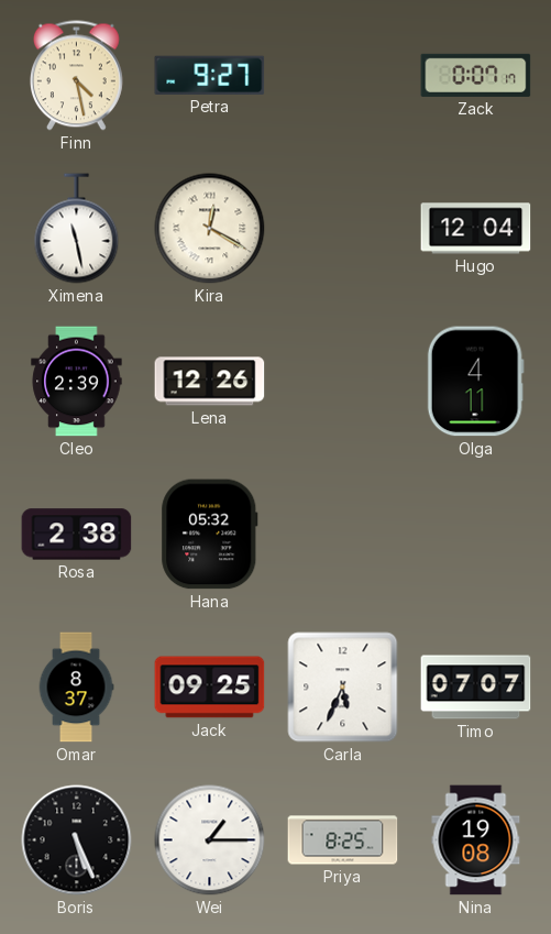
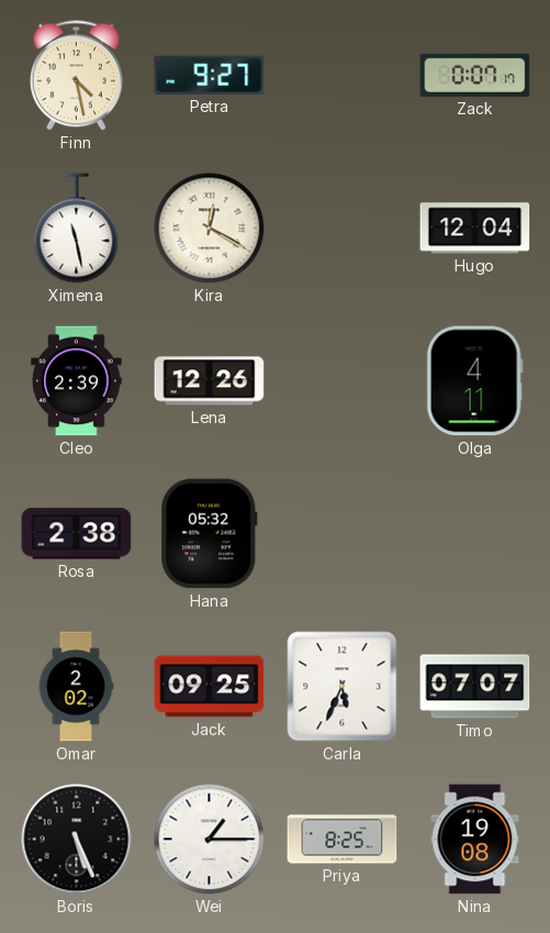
Omar: 8:37 -> 2:02 (76, 687)
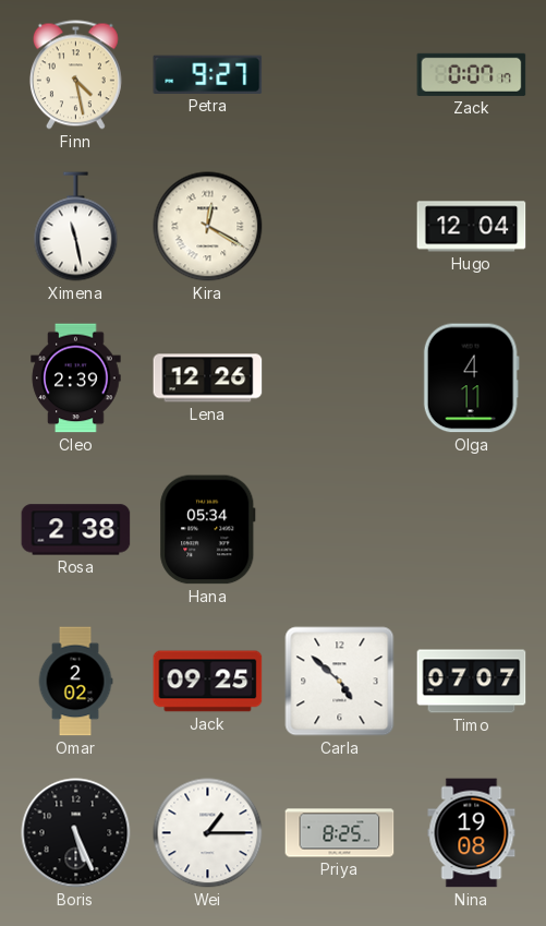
Hana: 05:32 -> 05:34 (208, 530)
Carla: 5:34 -> 4:52 (340, 682)
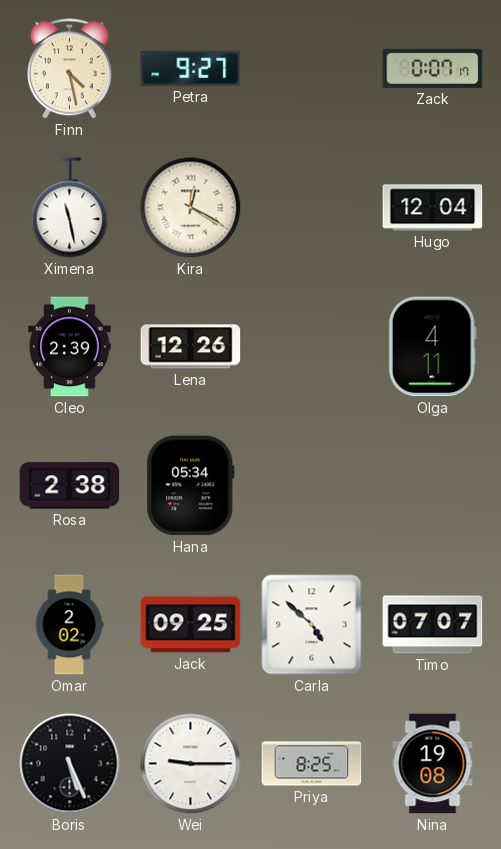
Wei: 1:15 -> 9:15 (191, 764)
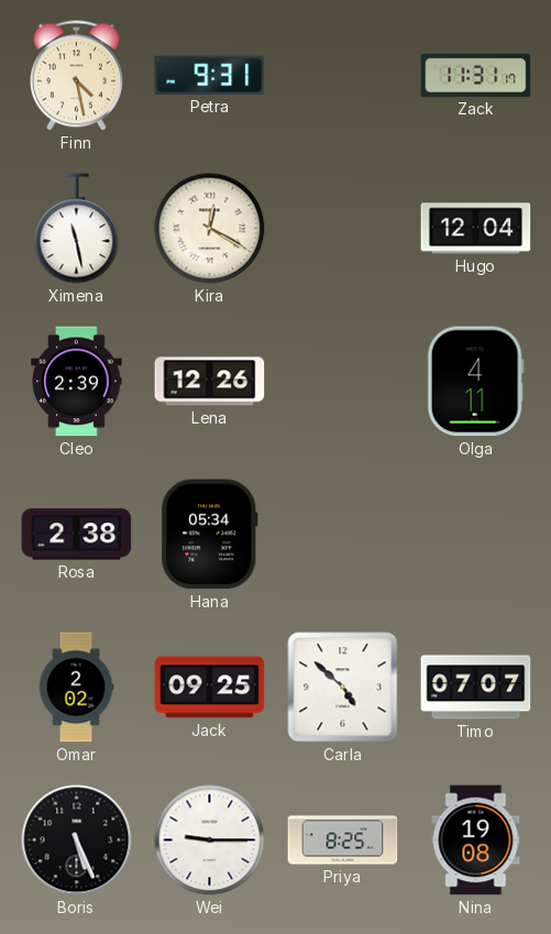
Petra: 9:27 -> 9:31 (210, 75)
Zack: 0:07 -> 11:31 (476, 75)
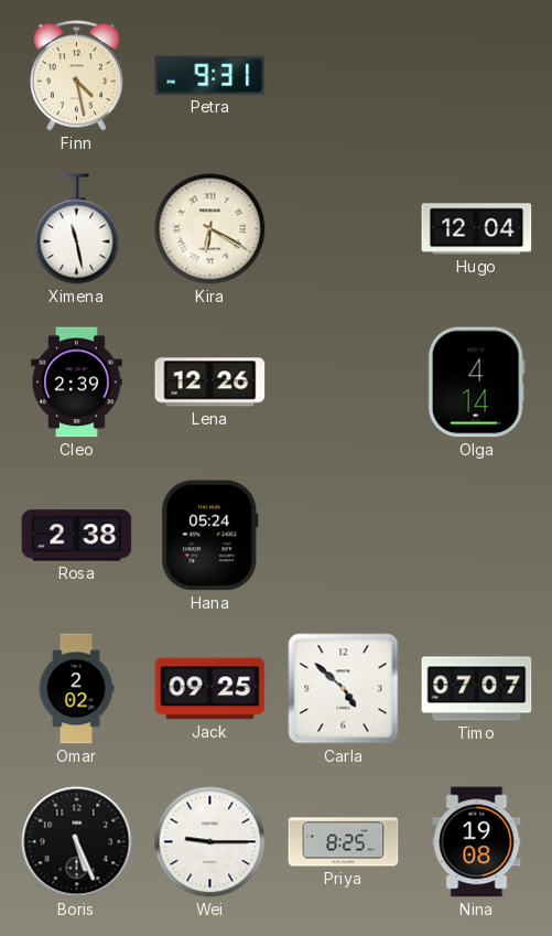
Zack: 11:31 -> none (476, 75)
Kira: 12:20 -> 6:20 (210, 229)
Olga: 4:11 -> 4:14 (476, 383)
Hana: 05:34 -> 05:24 (210, 536)
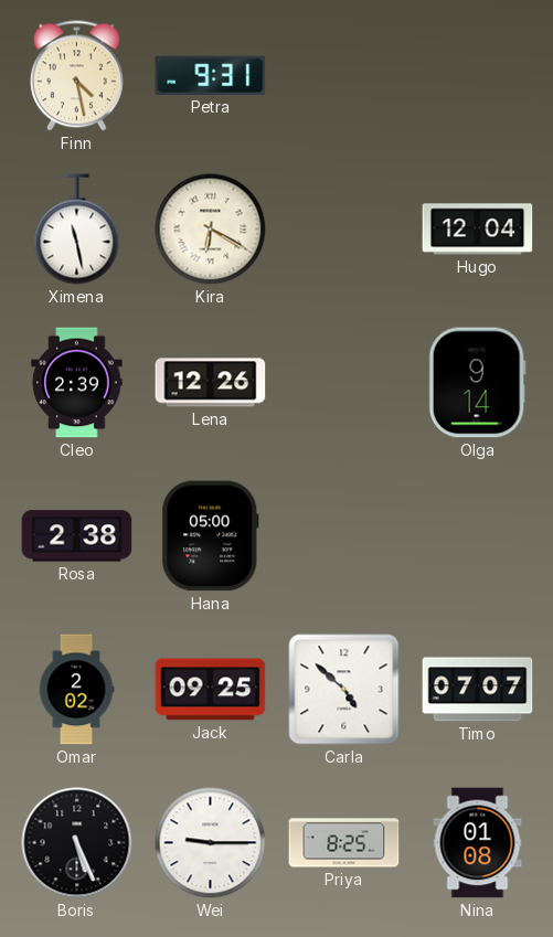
Olga: 4:14 -> 9:14 (477, 383)
Hana: 05:24 -> 05:00 (211, 536)
Nina: 19:08 -> 01:08 (478, 843)
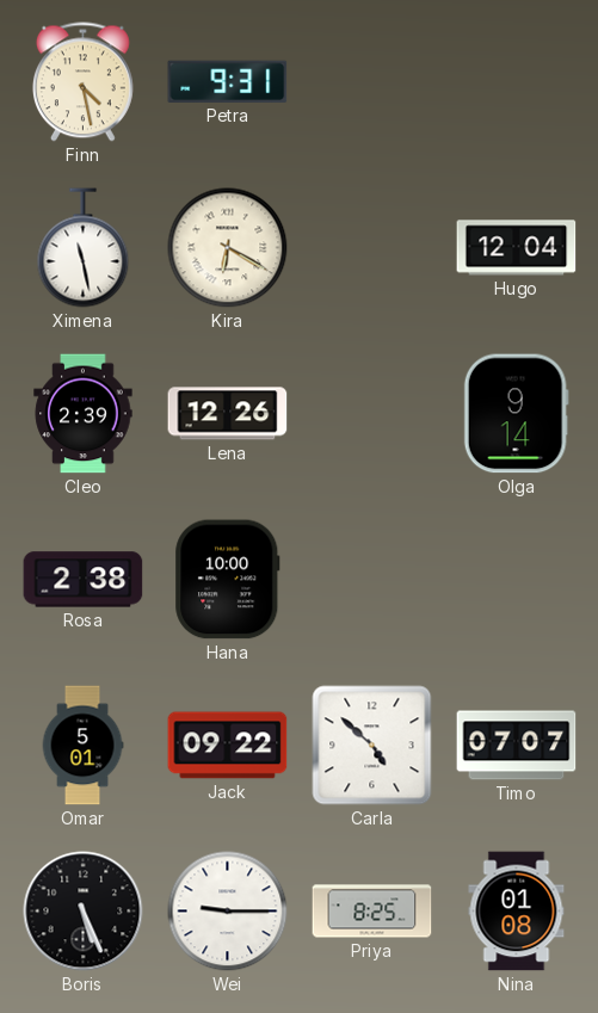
Hana: 05:00 -> 10:00 (228, 580)
Omar: 2:02 -> 5:01 (82, 746)
Jack: 09:25 -> 09:22 (228, 746)
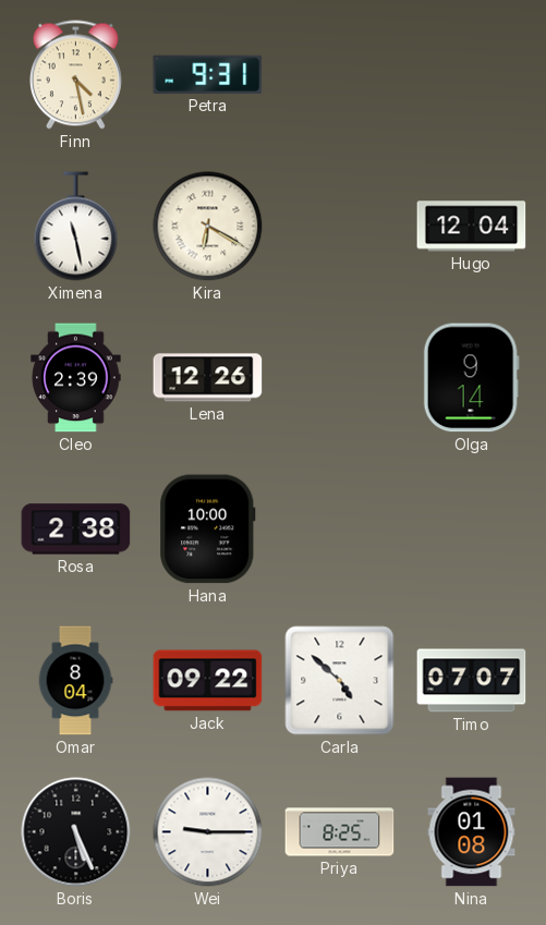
Omar: 5:01 -> 8:04 (75, 681)
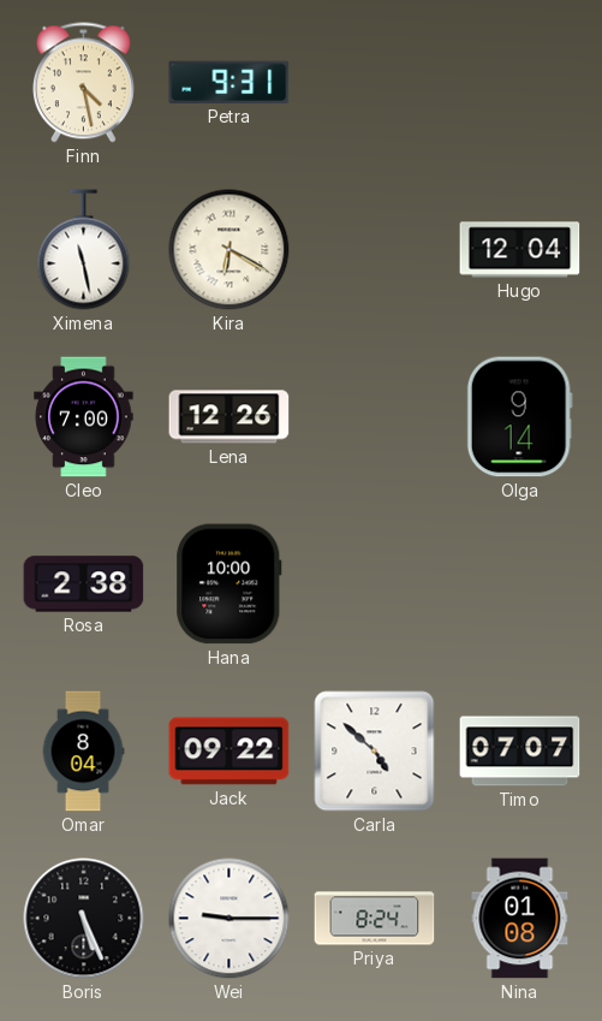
Cleo: 2:39 -> 7:00 (84, 417)
Priya: 8:25 -> 8:24 (375, 919)
